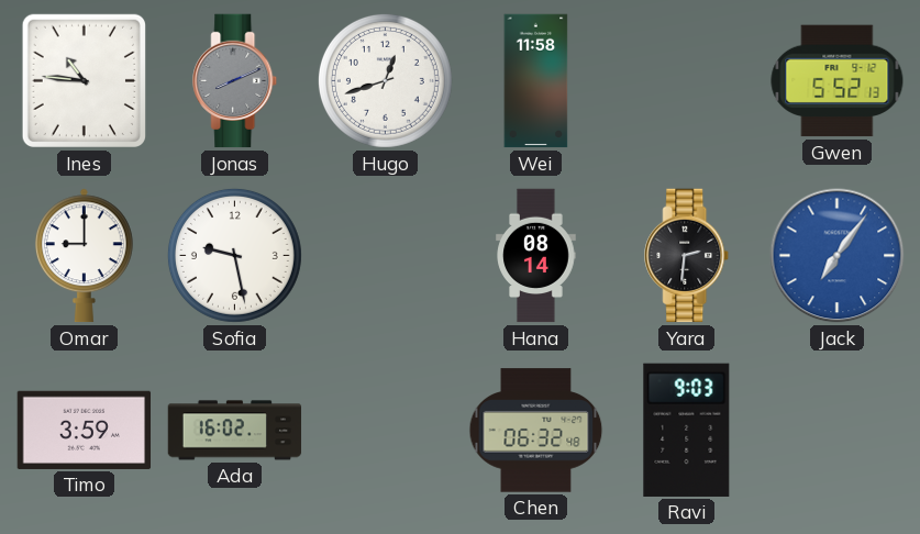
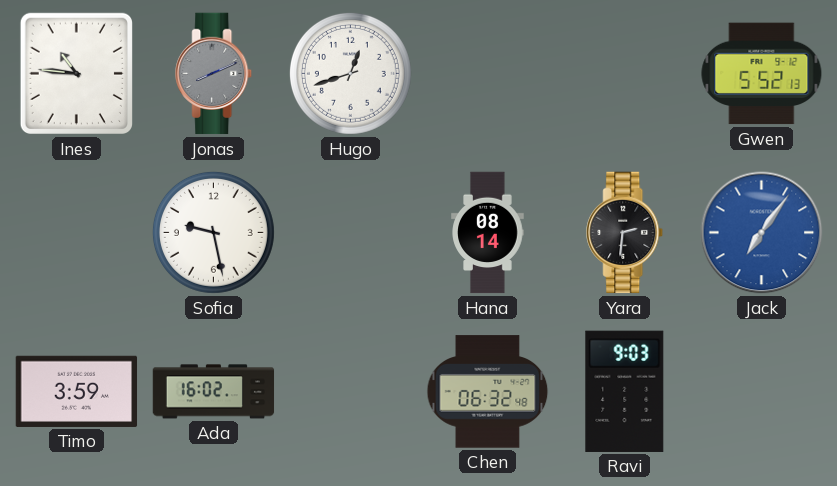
Wei: 11:58 -> none (536, 81)
Omar: 9:00 -> none (84, 256)
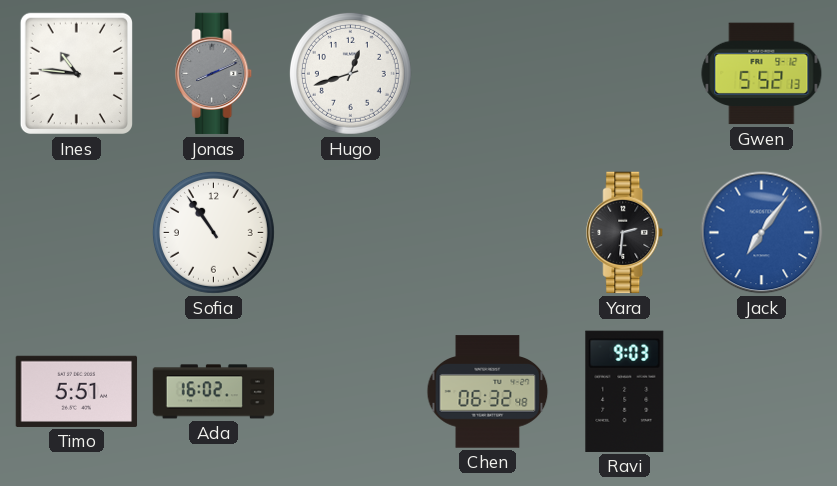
Sofia: 9:28 -> 10:54 (213, 232)
Hana: 08:14 -> none (488, 233)
Timo: 3:59 -> 5:51 (77, 391)
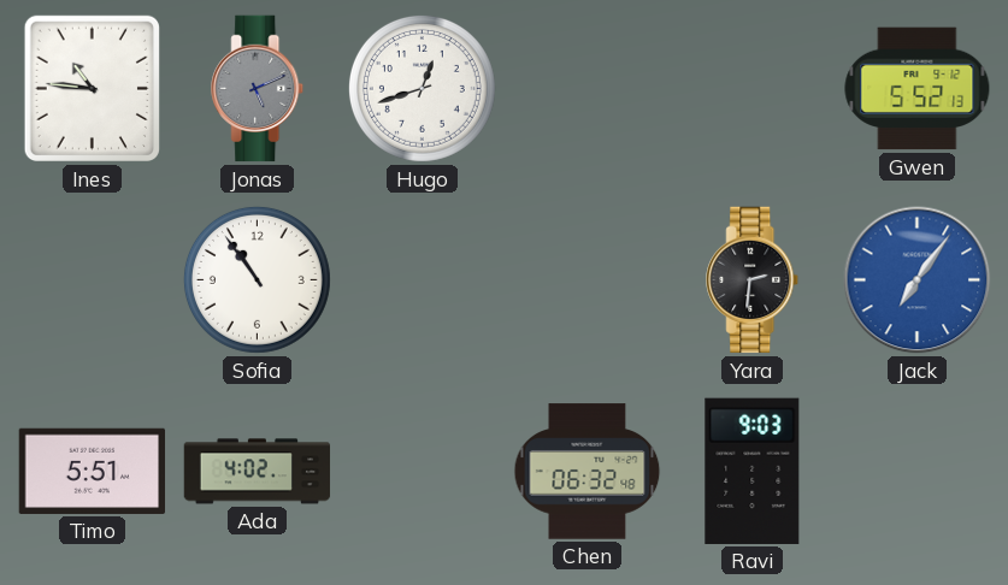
Jonas: 8:11 -> 5:11 (258, 89)
Ada: 16:02 -> 4:02 (258, 472)
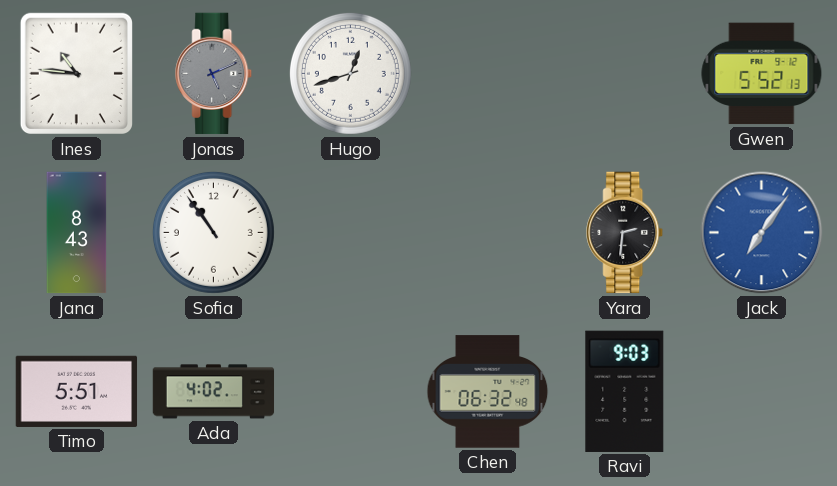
Jana: none -> 8:43 (77, 233)
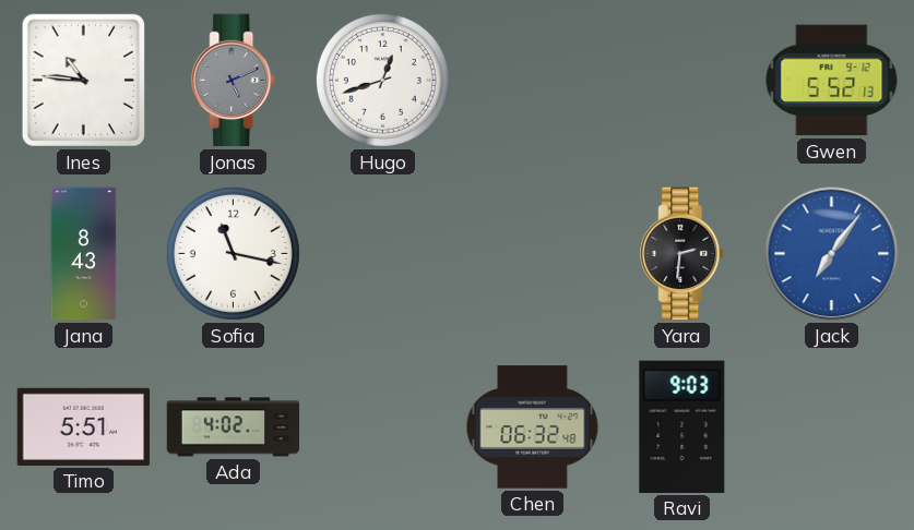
Sofia: 10:54 -> 11:17 (233, 253)
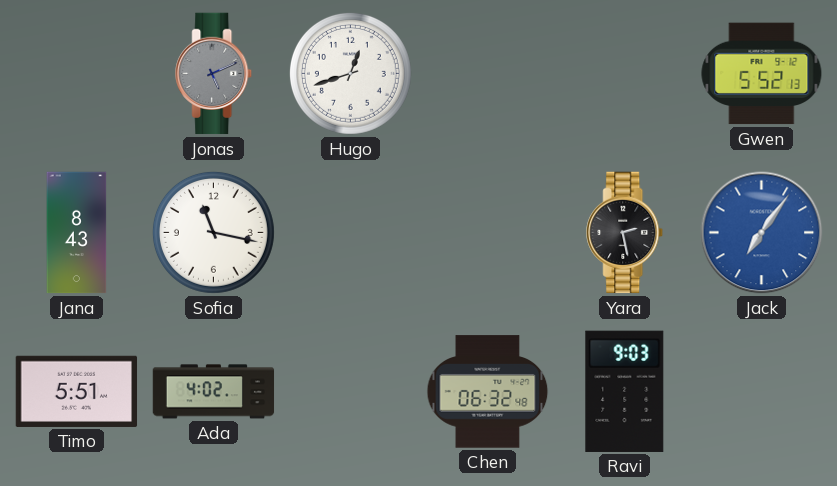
Ines: 10:46 -> none (83, 80)
Yara: 2:31 -> 2:28 (625, 233)
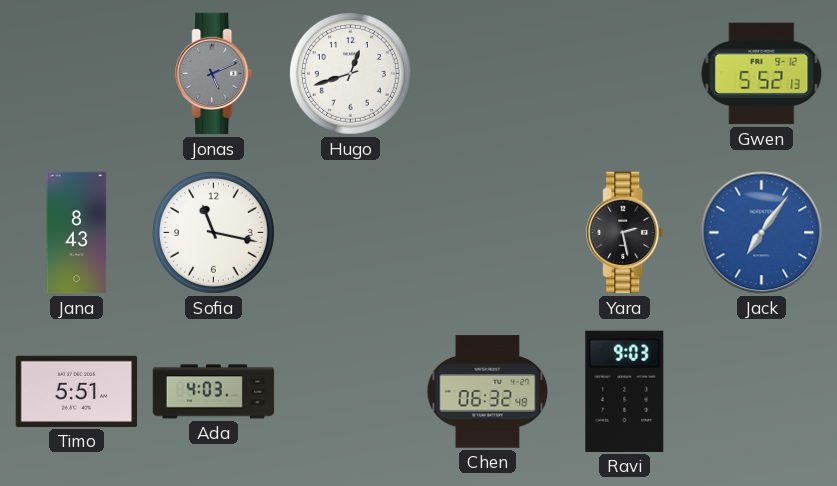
Ada: 4:02 -> 4:03 (214, 392)
